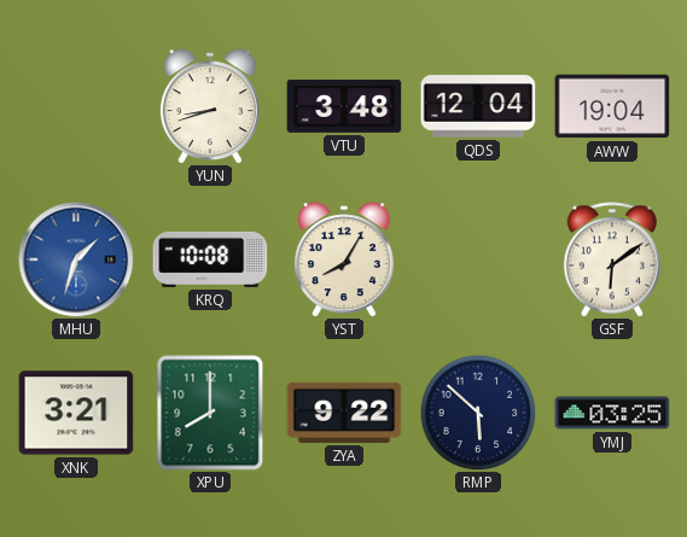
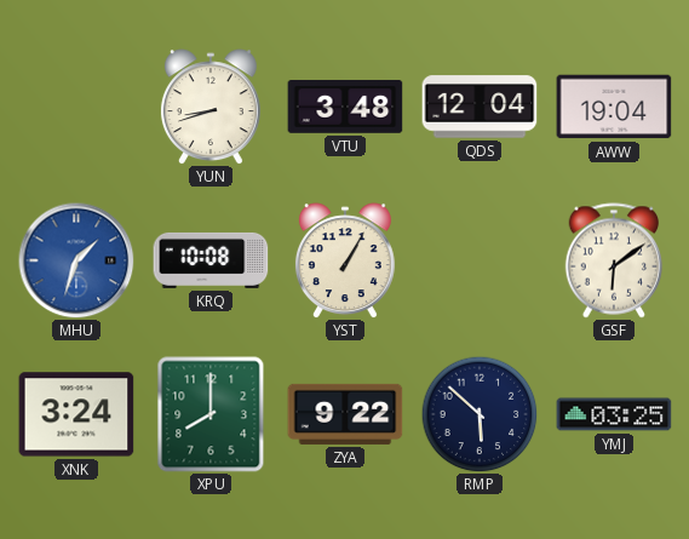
YST: 8:05 -> 1:05 (345, 260)
XNK: 3:21 -> 3:24 (76, 414)
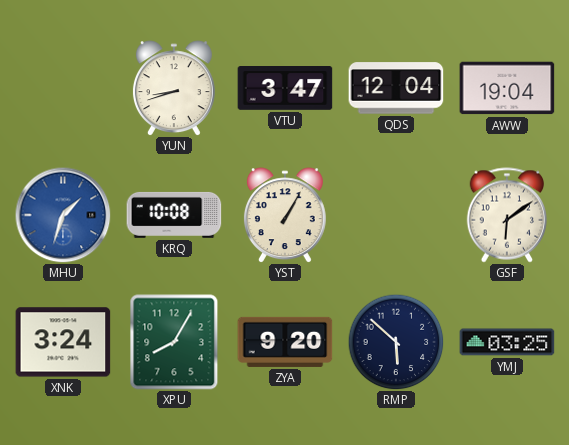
VTU: 3:48 -> 3:47 (285, 89)
XPU: 8:00 -> 8:05 (174, 342)
ZYA: 9:22 -> 9:20 (285, 342)
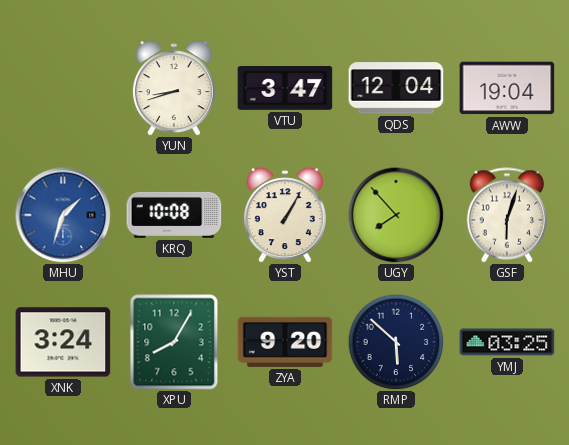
UGY: none -> 7:53 (396, 215)
GSF: 6:09 -> 6:03 (507, 215)
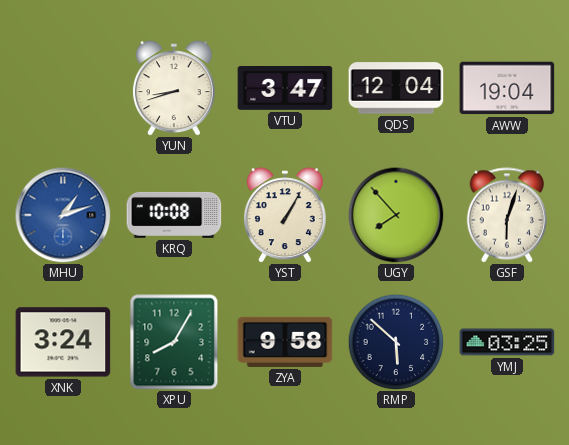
MHU: 1:33 -> 1:12 (63, 215)
ZYA: 9:20 -> 9:58 (285, 342)
